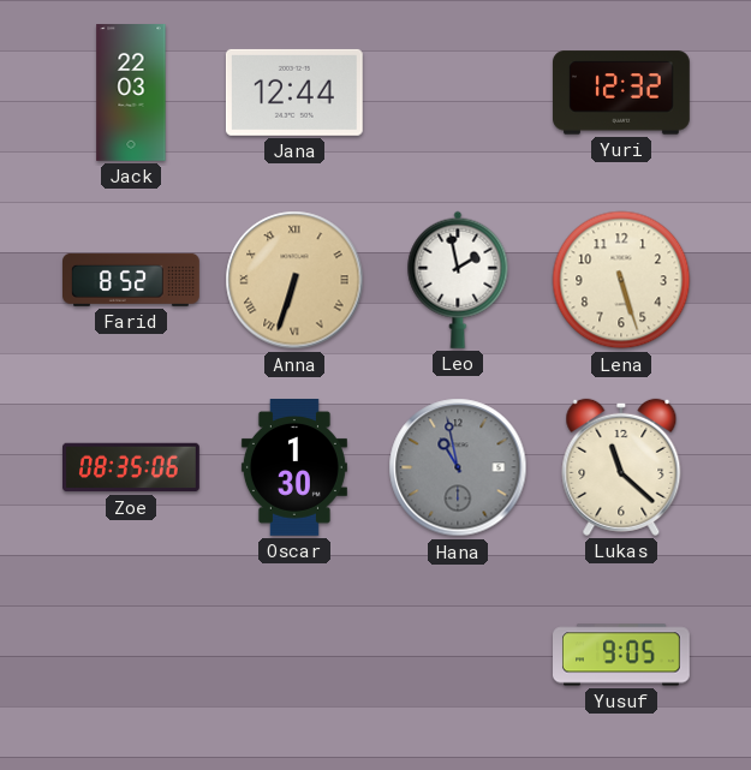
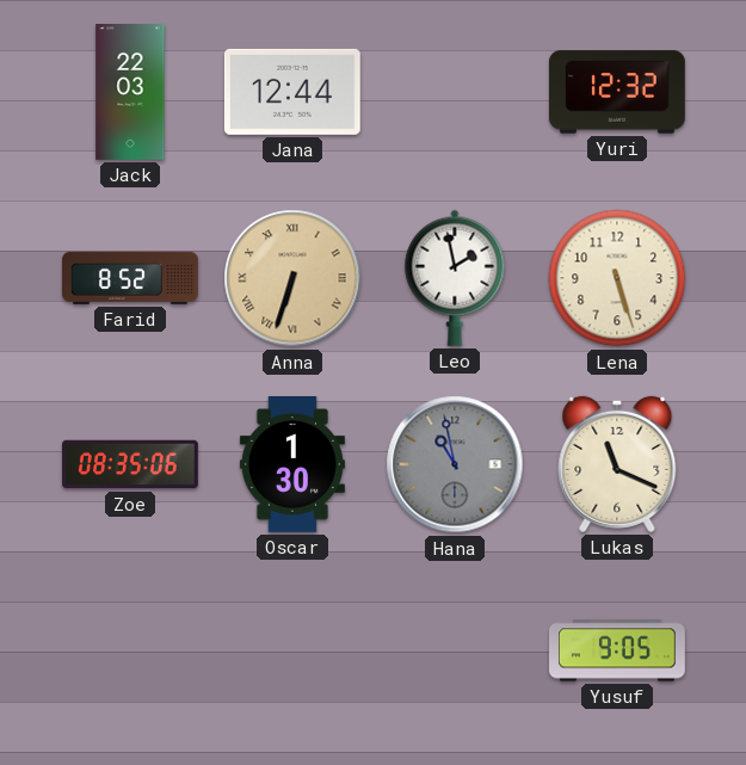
Lukas: 11:22 -> 11:19 (617, 464)
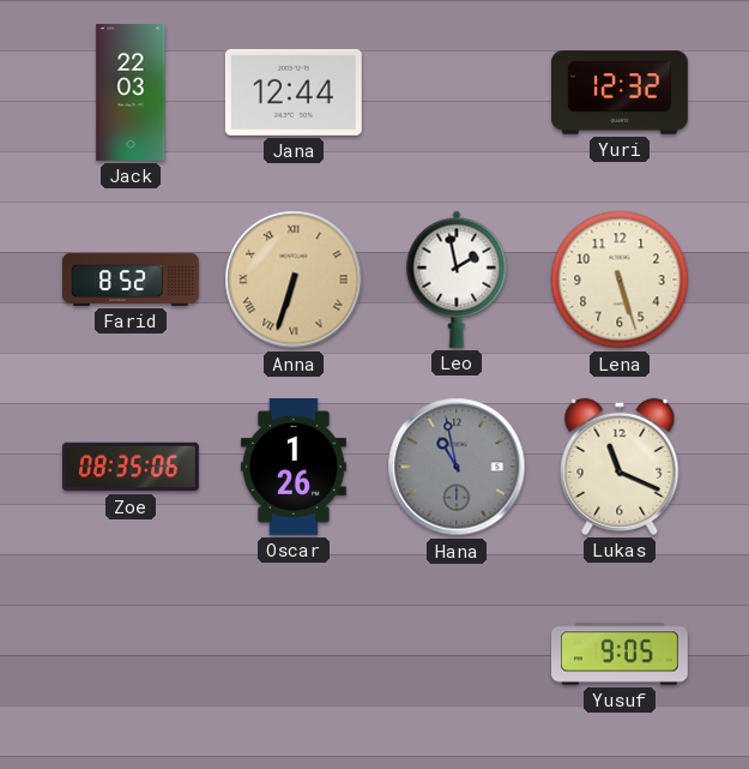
Oscar: 1:30 -> 1:26 (294, 468)
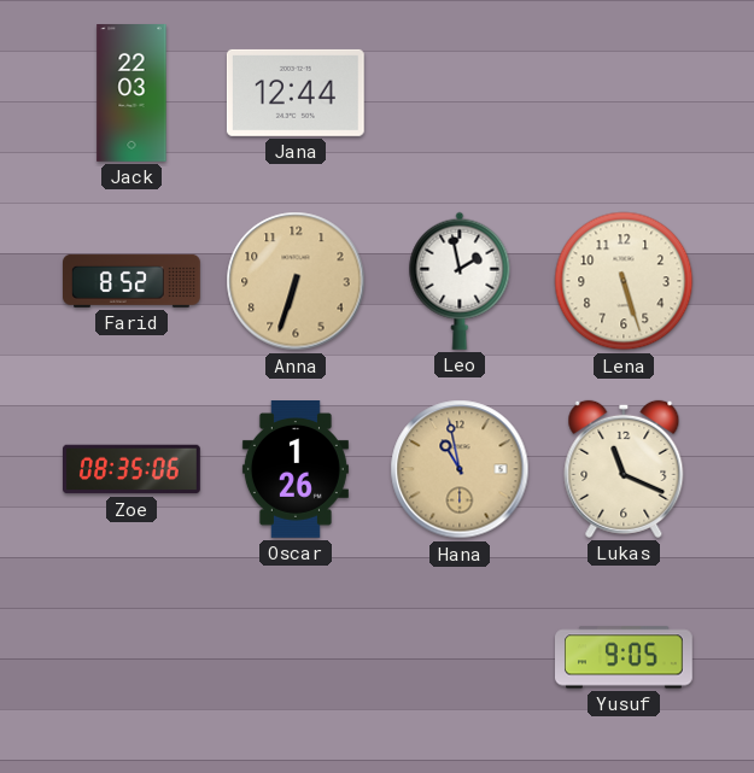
Yuri: 12:32 -> none (621, 92)
Anna numerals: Roman -> Arabic (296, 281)
Hana dial: grey -> champagne (460, 469)
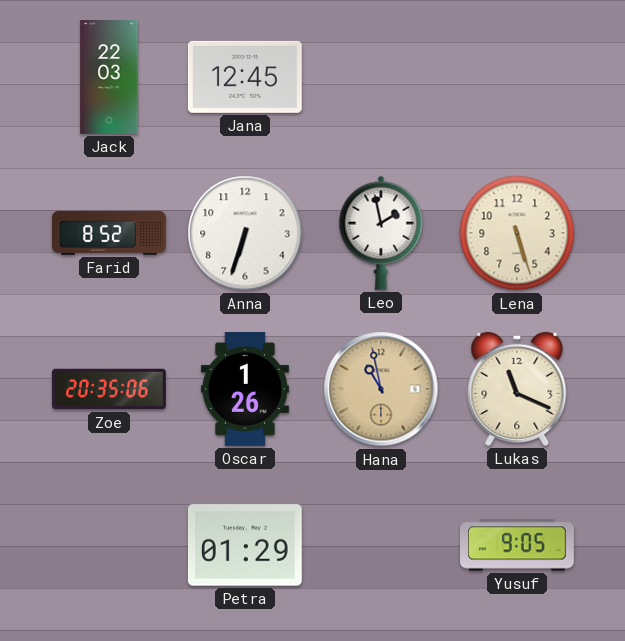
Jana: 12:44 -> 12:45 (245, 77)
Anna dial: champagne -> white (245, 233)
Zoe: 08:35 -> 20:35 (110, 389)
Petra: none -> 01:29 (245, 545)
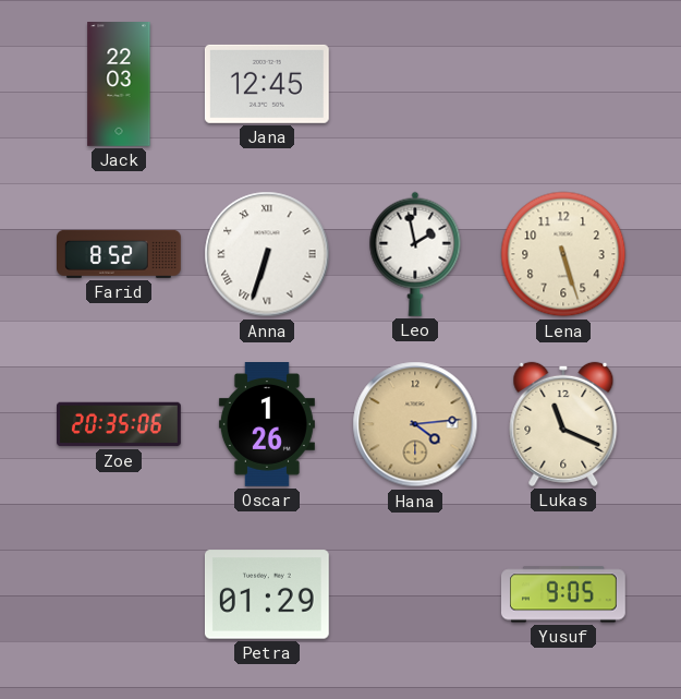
Anna numerals: Arabic -> Roman (267, 254)
Hana: 10:58 -> 4:14 (415, 424)
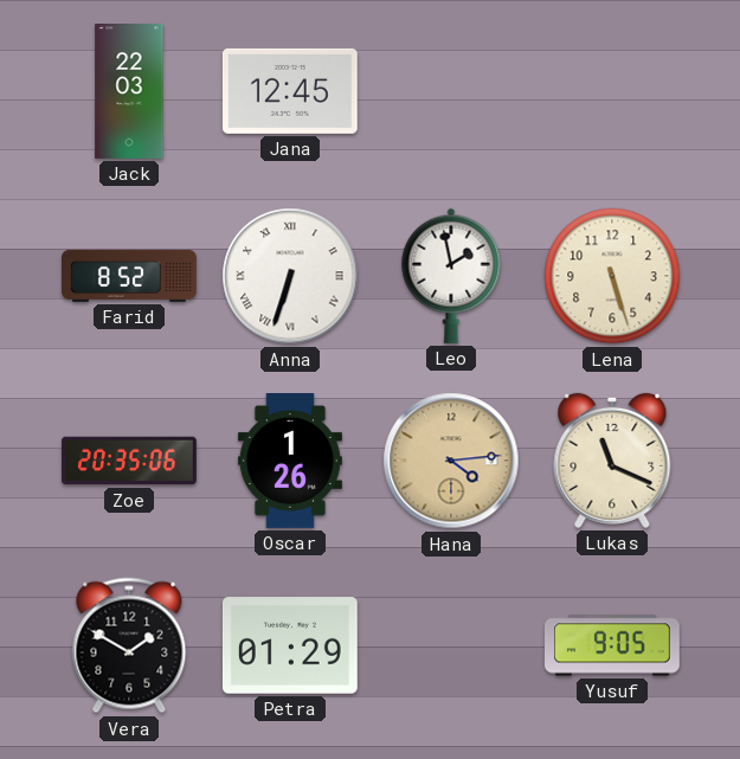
Vera: none -> 1:50 (129, 645)
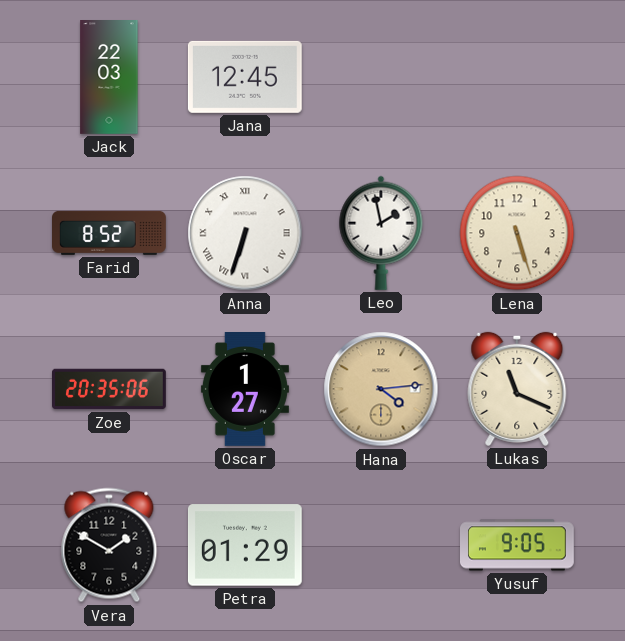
Oscar: 1:26 -> 1:27 (245, 390)
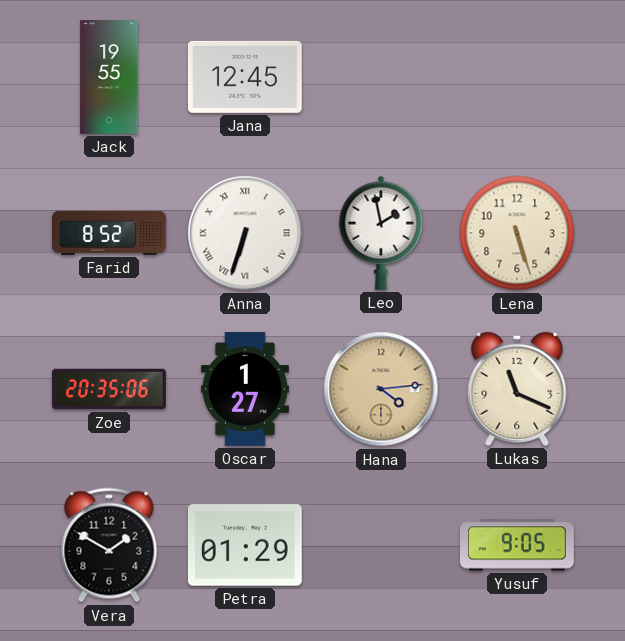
Jack: 22:03 -> 19:55 (109, 78)
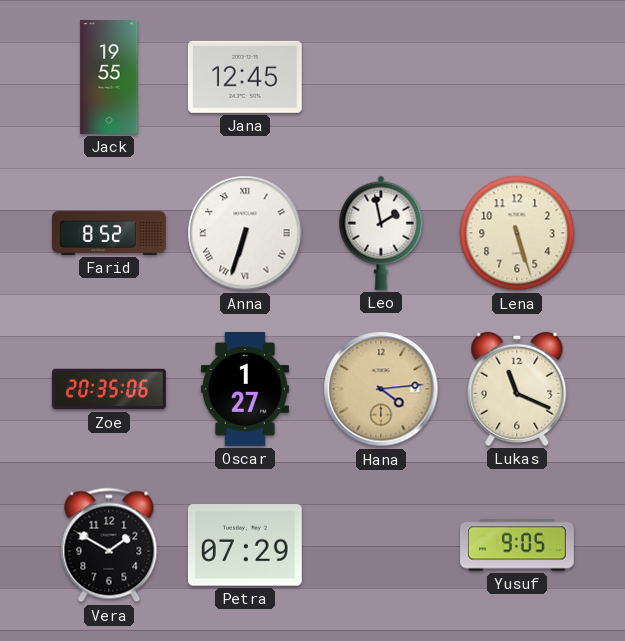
Petra: 01:29 -> 07:29 (245, 545)
